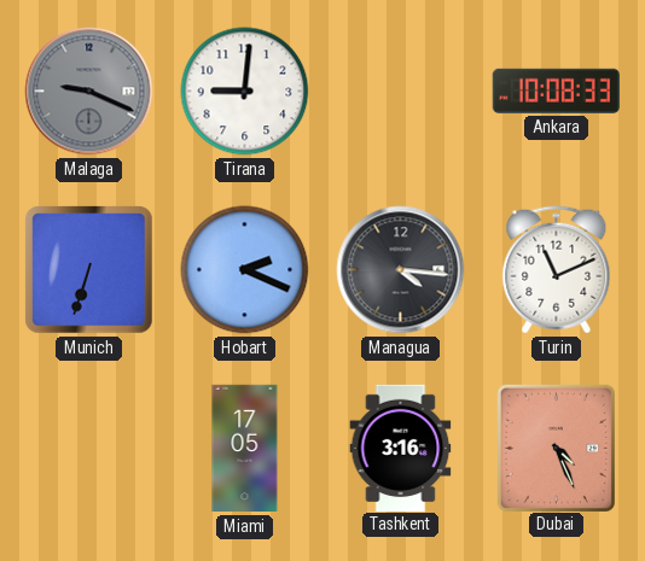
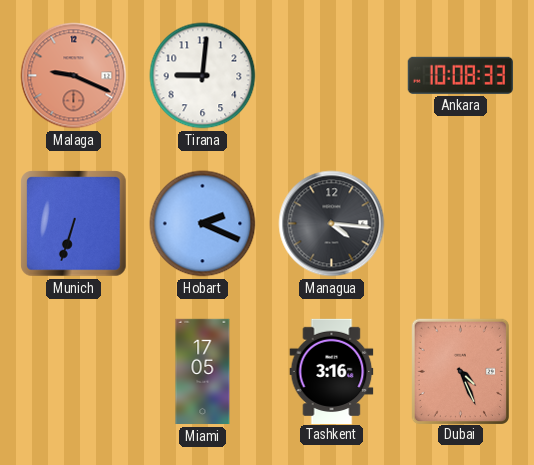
Malaga dial: grey -> salmon (74, 76)
Turin: 11:11 -> none (557, 270)
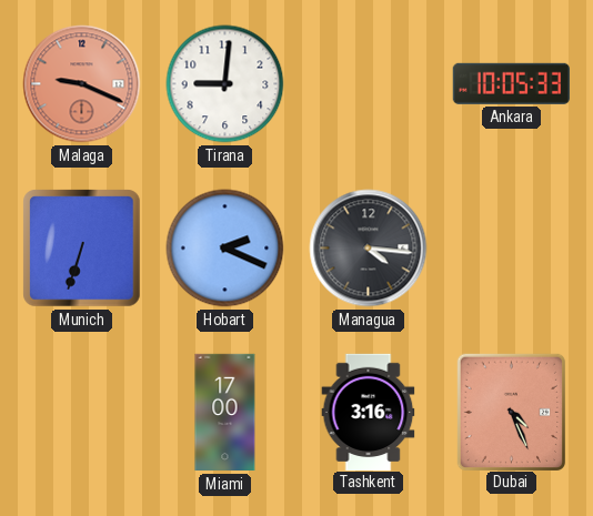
Ankara: 10:08 -> 10:05 (511, 83)
Miami: 17:05 -> 17:00 (225, 413)
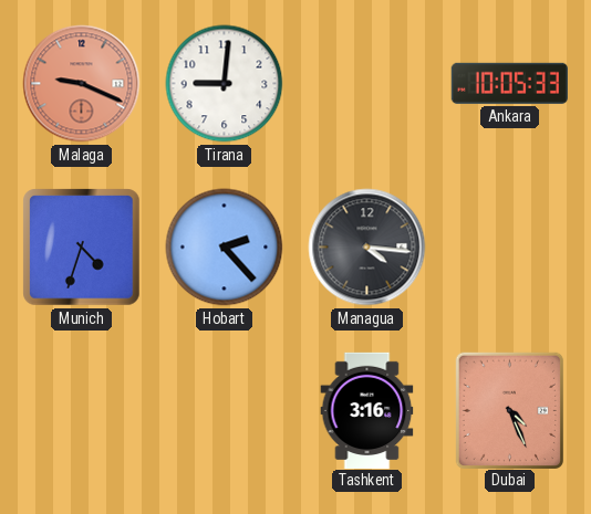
Munich: 6:33 -> 4:33 (82, 248)
Hobart: 2:19 -> 2:23 (225, 248)
Miami: 17:00 -> none (225, 413)
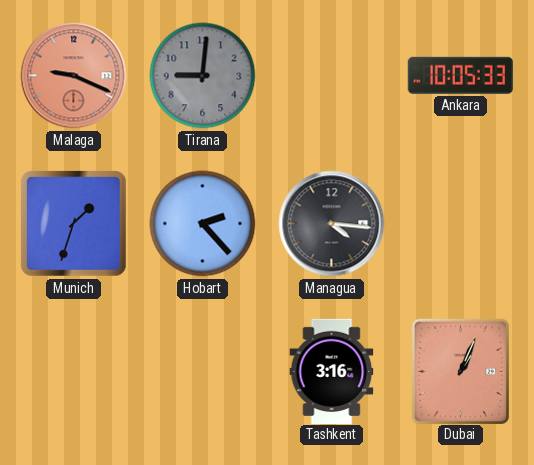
Tirana dial: white -> grey (203, 76)
Munich: 4:33 -> 1:33 (74, 224)
Dubai: 4:26 -> 1:04 (460, 371)
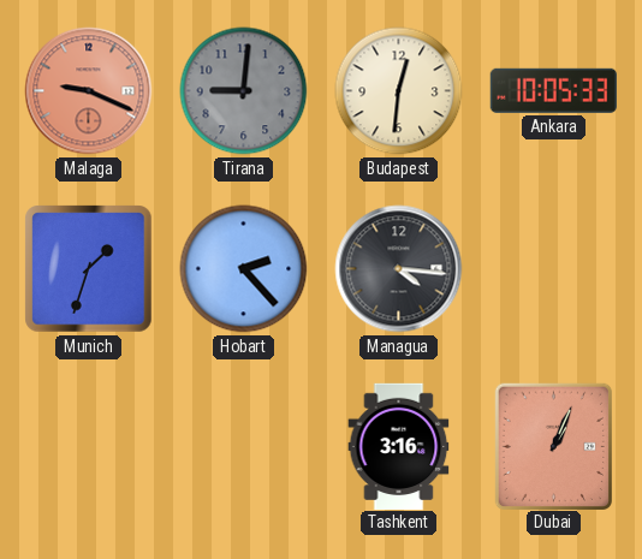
Budapest: none -> 12:31 (399, 91)
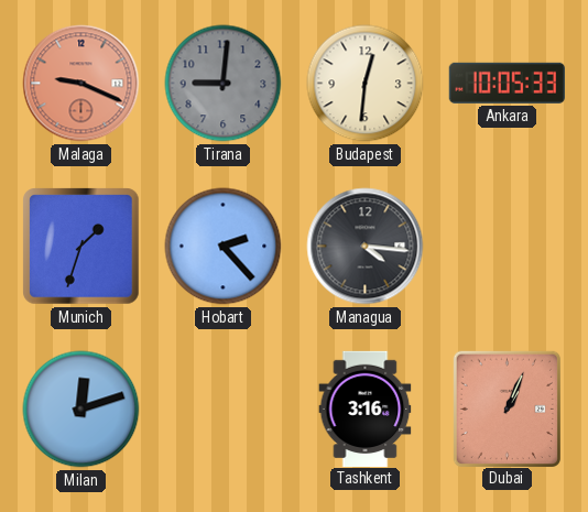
Milan: none -> 12:12 (81, 410)
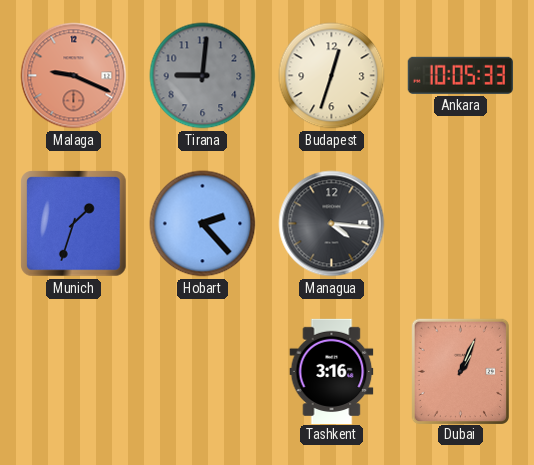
Budapest: 12:31 -> 12:33 (332, 76)
Milan: 12:12 -> none (81, 410)
